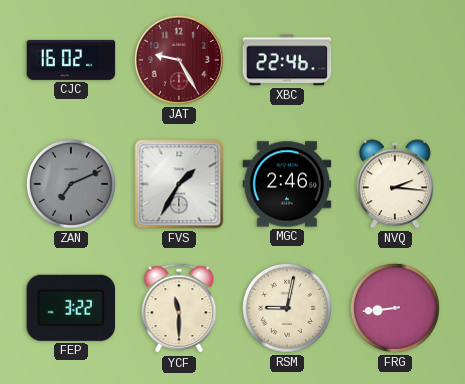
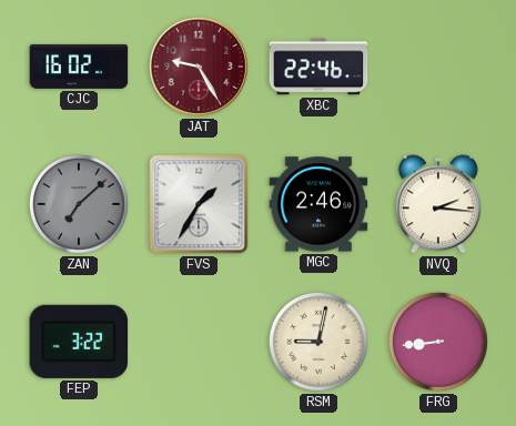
ZAN: 7:11 -> 7:08 (79, 204)
YCF: 11:30 -> none (179, 309)
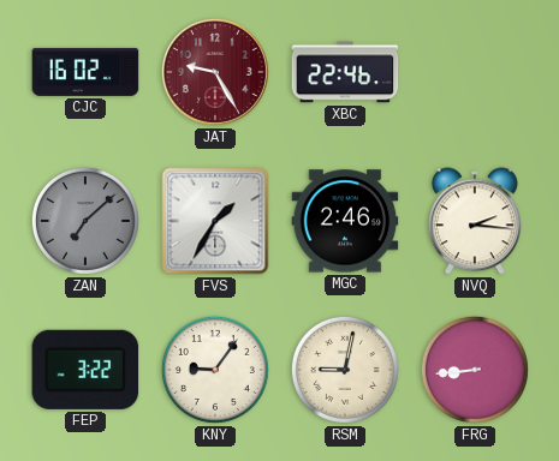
KNY: none -> 9:06 (215, 370)
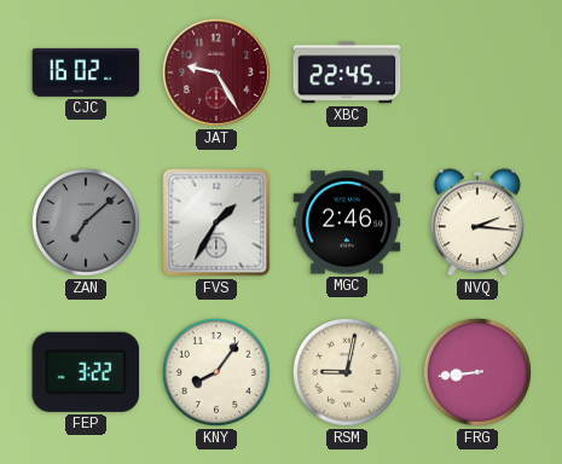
XBC: 22:46 -> 22:45 (347, 72)
KNY: 9:06 -> 8:06 (216, 372)
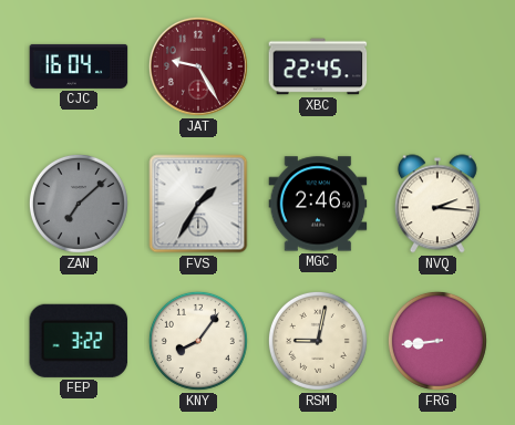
CJC: 16:02 -> 16:04 (79, 66)
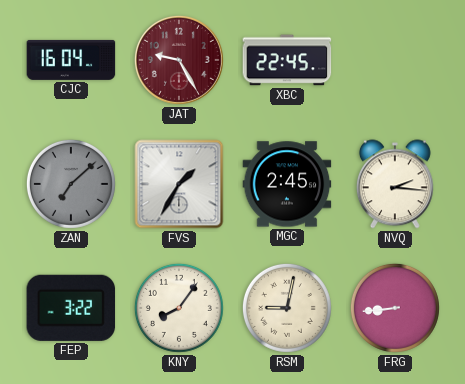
MGC: 2:46 -> 2:45 (287, 184)
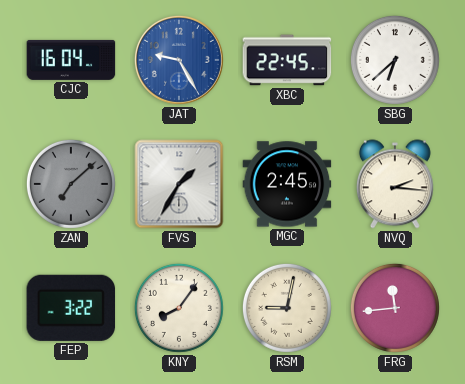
JAT dial: burgundy -> blue (179, 60)
SBG: none -> 6:38 (395, 60)
FRG: 8:44 -> 11:44 (395, 308)
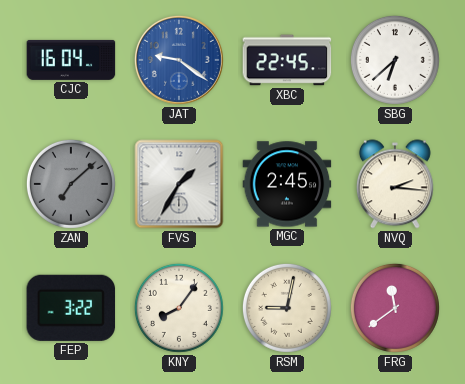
JAT: 9:25 -> 9:21 (179, 60)
FRG: 11:44 -> 11:39 (395, 308)
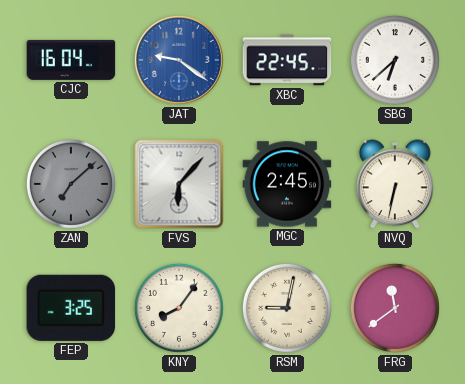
FVS: 1:35 -> 6:07 (179, 184)
NVQ: 2:16 -> 6:32 (395, 184)
FEP: 3:22 -> 3:25 (71, 308)
